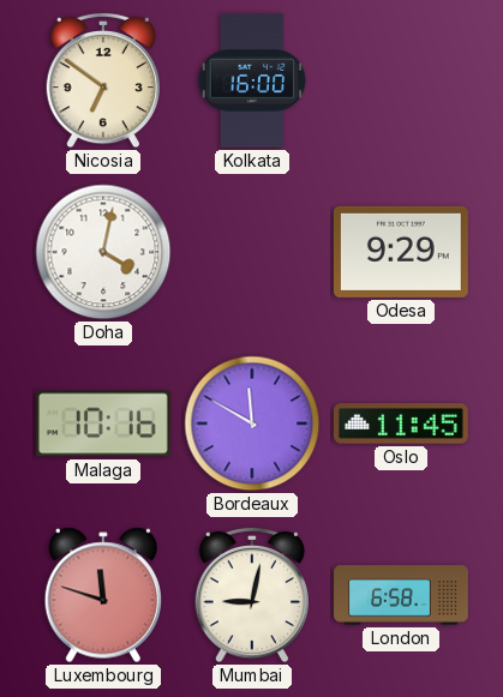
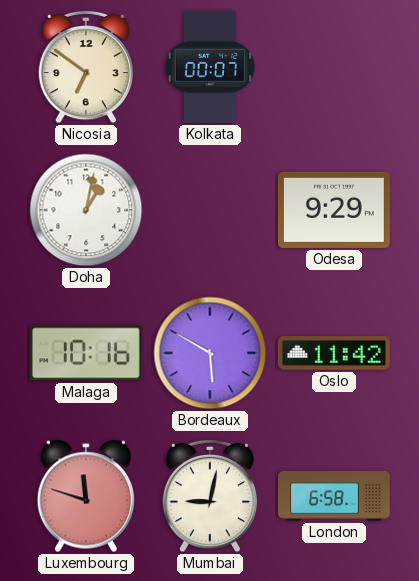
Kolkata: 16:00 -> 00:07 (210, 67)
Doha: 4:02 -> 1:02 (86, 210)
Bordeaux: 11:50 -> 5:50 (210, 353)
Oslo: 11:45 -> 11:42 (334, 353)
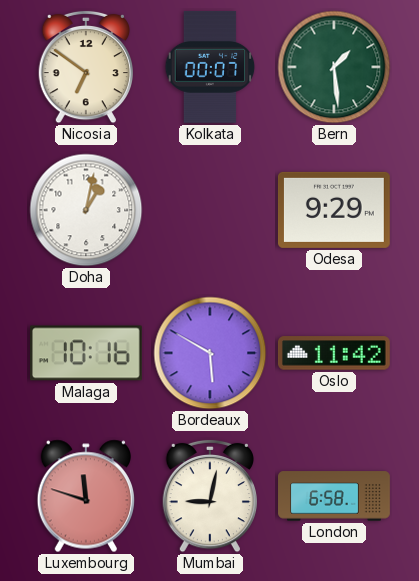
Bern: none -> 1:29 (334, 67)
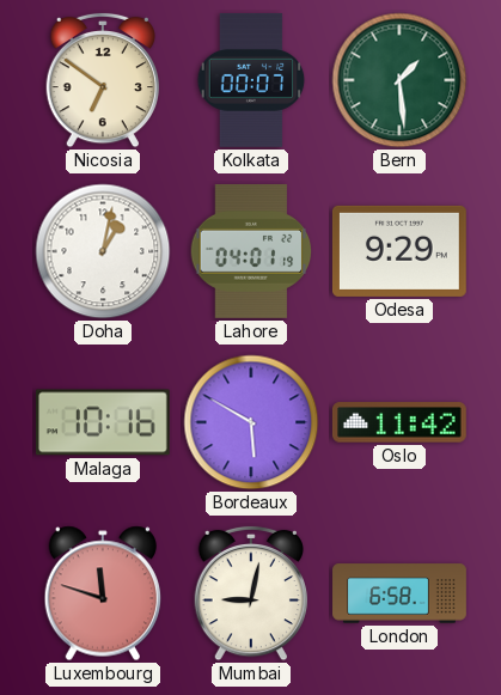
Lahore: none -> 04:01 (251, 251)
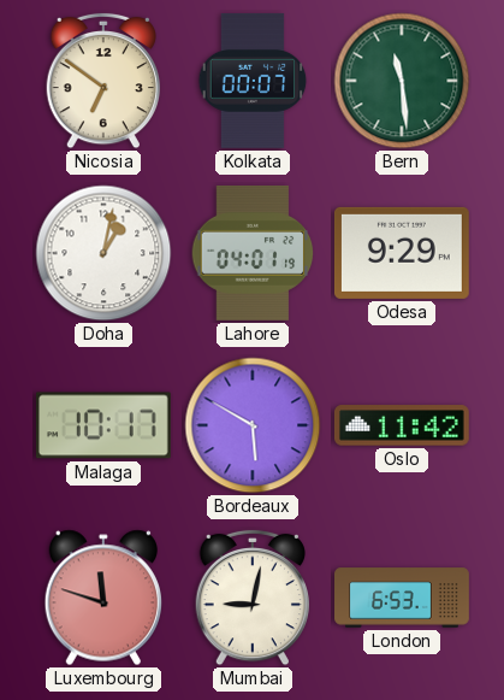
Bern: 1:29 -> 11:29 (402, 81)
Malaga: 10:16 -> 10:17 (103, 425)
London: 6:58 -> 6:53 (402, 598)
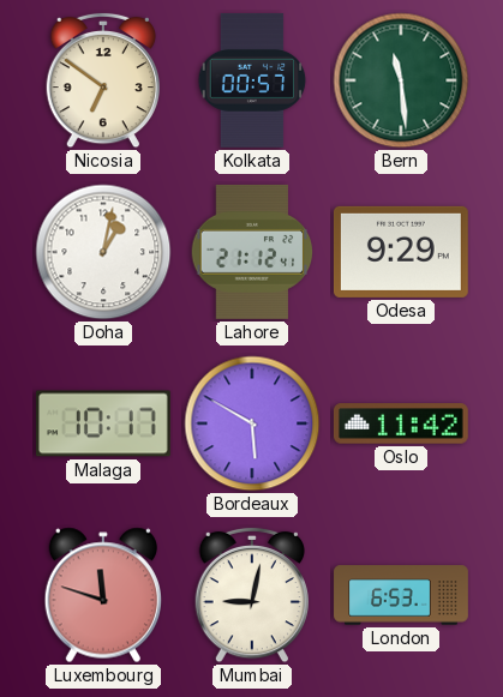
Kolkata: 00:07 -> 00:57 (252, 80)
Lahore: 04:01 -> 21:12 (252, 252)
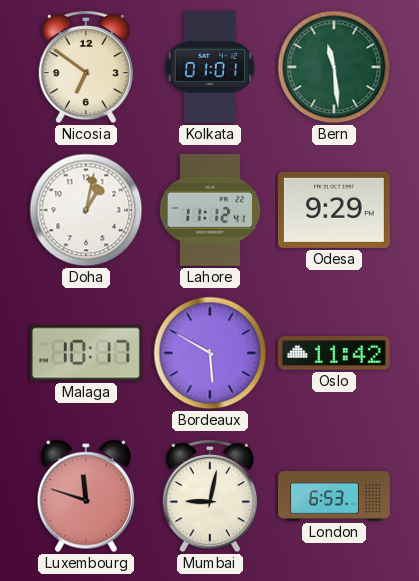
Kolkata: 00:57 -> 01:01 (210, 67)
Lahore: 21:12 -> 11:12 (210, 210)
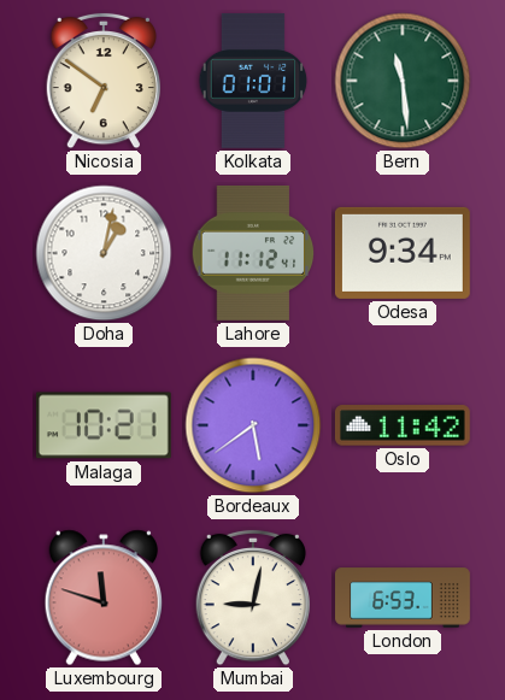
Odesa: 9:29 -> 9:34 (403, 253)
Malaga: 10:17 -> 10:21 (104, 425)
Bordeaux: 5:50 -> 5:39 (253, 425)
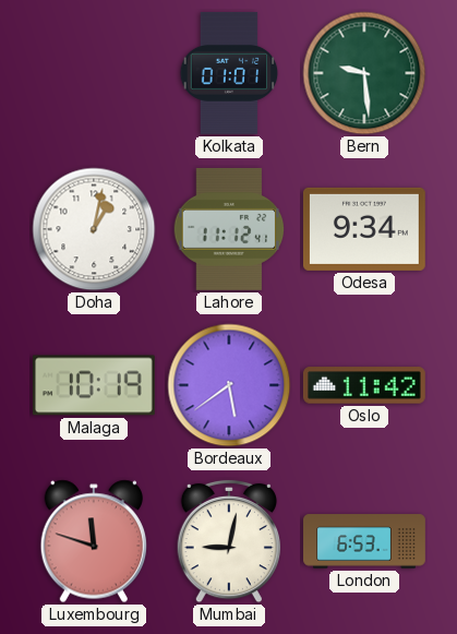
Nicosia: 6:51 -> none (102, 81)
Bern: 11:29 -> 9:29 (364, 73)
Malaga: 10:21 -> 10:19 (94, 385)
